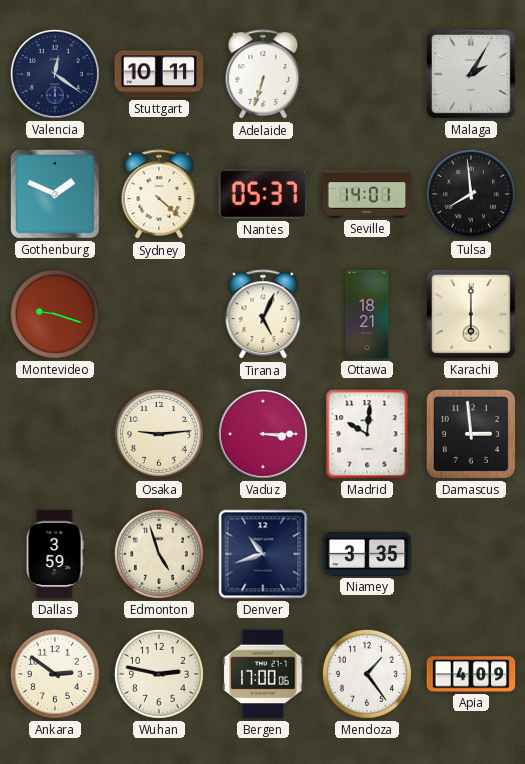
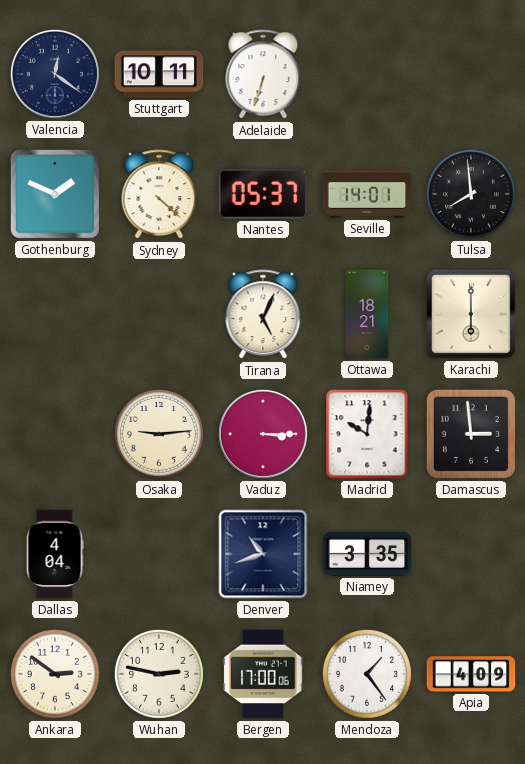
Malaga: 2:05 -> none (471, 74)
Montevideo: 9:18 -> none (55, 314)
Dallas: 3:59 -> 4:04 (55, 554)
Edmonton: 4:57 -> none (159, 554)
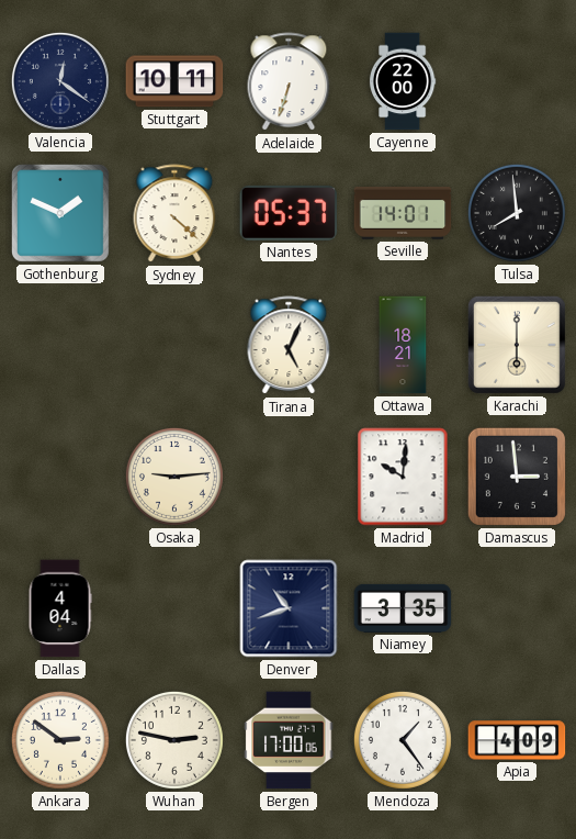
Cayenne: none -> 22:00 (403, 81)
Vaduz: 3:15 -> none (263, 434)
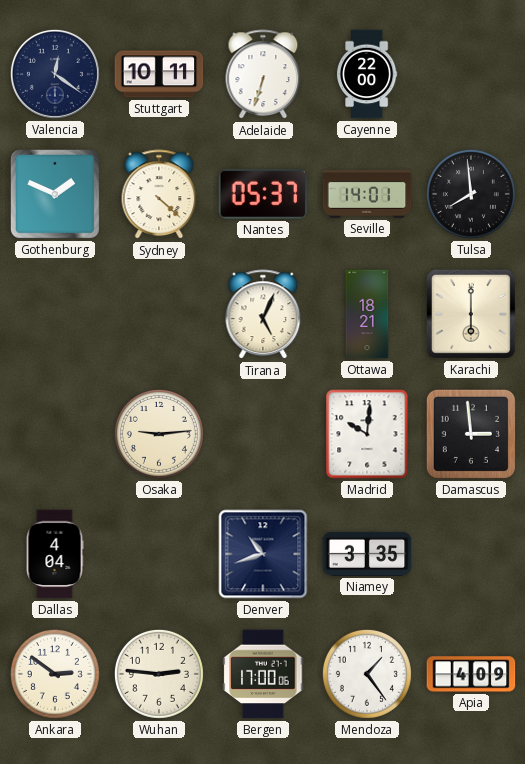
Wuhan: 2:47 -> 2:46 (159, 674)
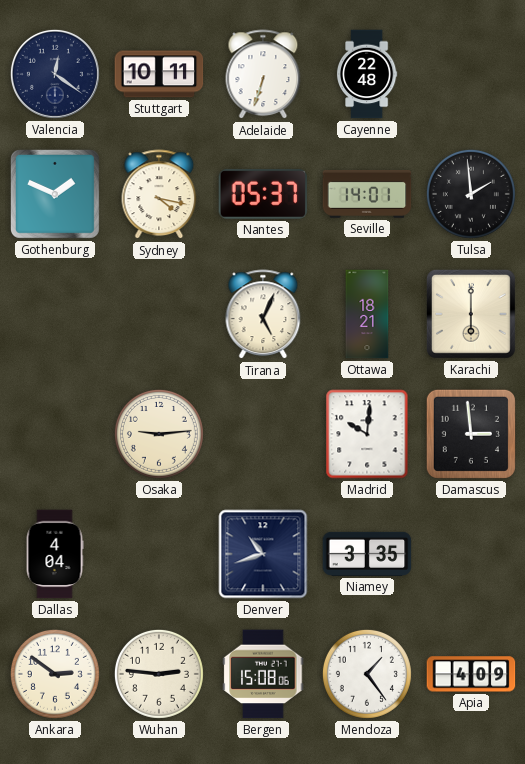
Cayenne: 22:00 -> 22:48 (367, 74)
Sydney: 4:22 -> 4:17 (159, 195)
Tulsa: 7:59 -> 1:59 (471, 194)
Bergen: 17:00 -> 15:08 (263, 674)
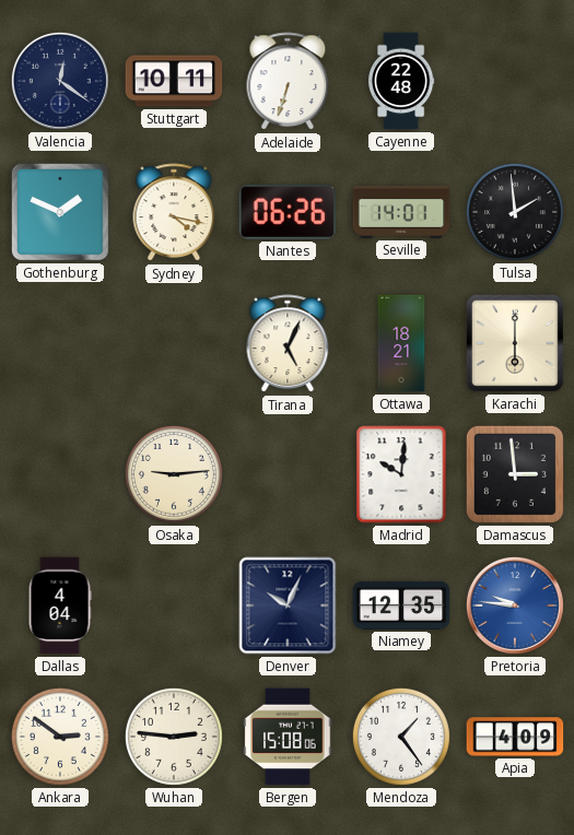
Nantes: 05:37 -> 06:26 (288, 212)
Denver: 10:42 -> 10:04 (288, 605)
Niamey: 3:35 -> 12:35 (401, 605)
Pretoria: none -> 9:46 (515, 605)
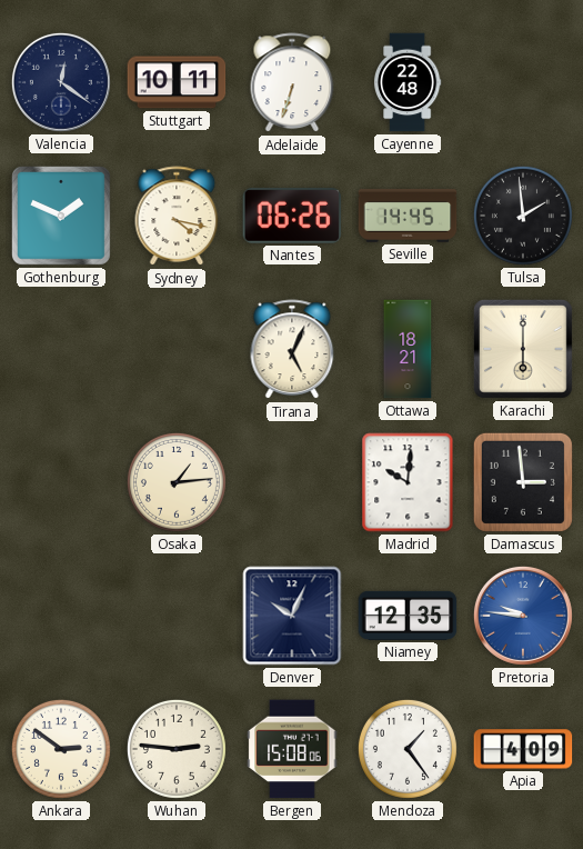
Seville: 14:01 -> 14:45 (408, 216)
Osaka: 9:14 -> 1:14 (177, 482)
Dallas: 4:04 -> none (60, 605)
